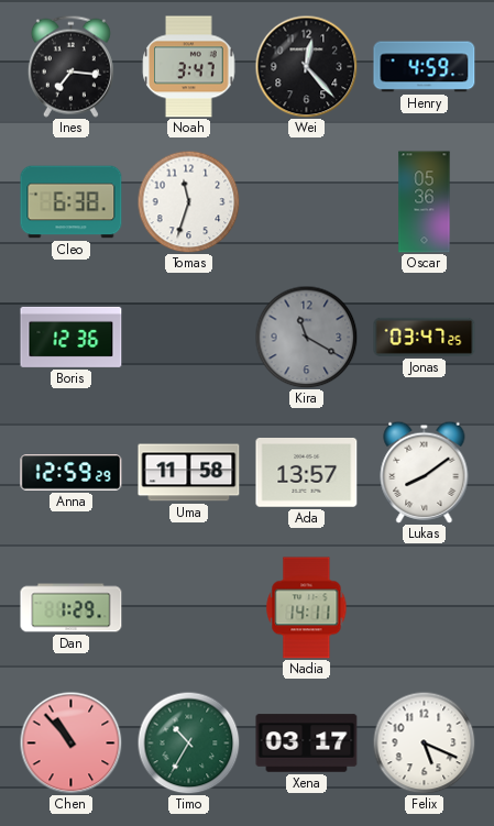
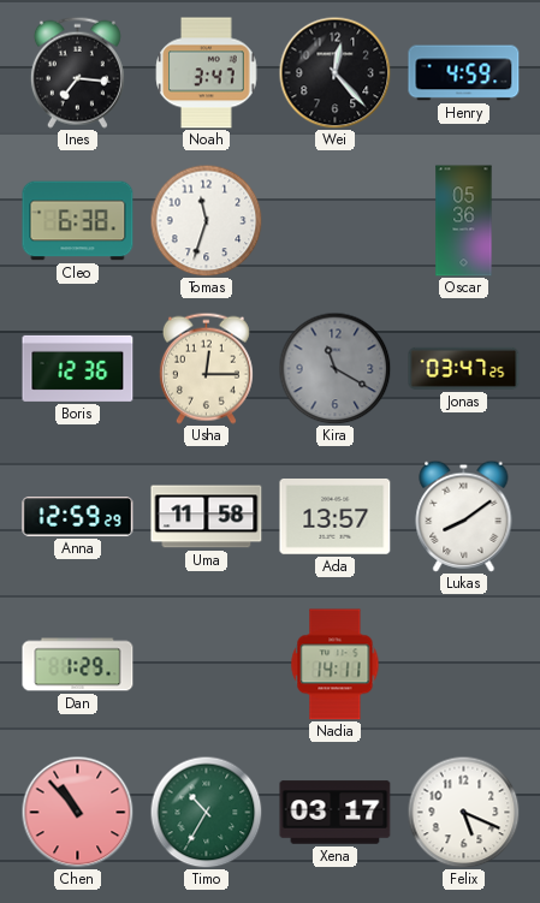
Usha: none -> 12:15 (206, 368)
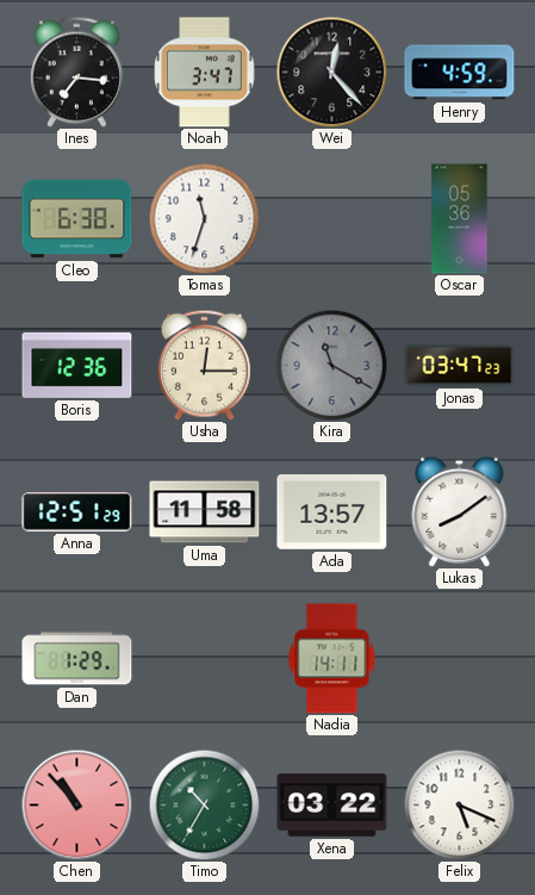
Jonas: 03:47:25 -> 03:47:23 (460, 365)
Anna: 12:59 -> 12:51 (77, 512)
Xena: 03:17 -> 03:22 (332, 806)
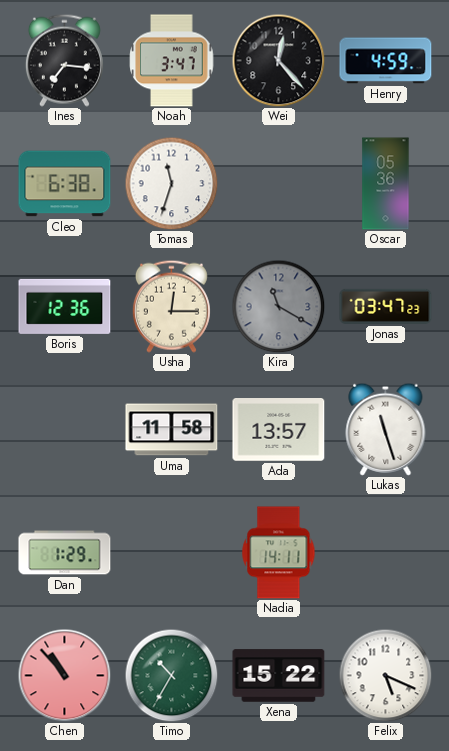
Anna: 12:51 -> none (77, 512)
Lukas: 8:09 -> 11:27 (386, 429)
Xena: 03:22 -> 15:22 (279, 676)
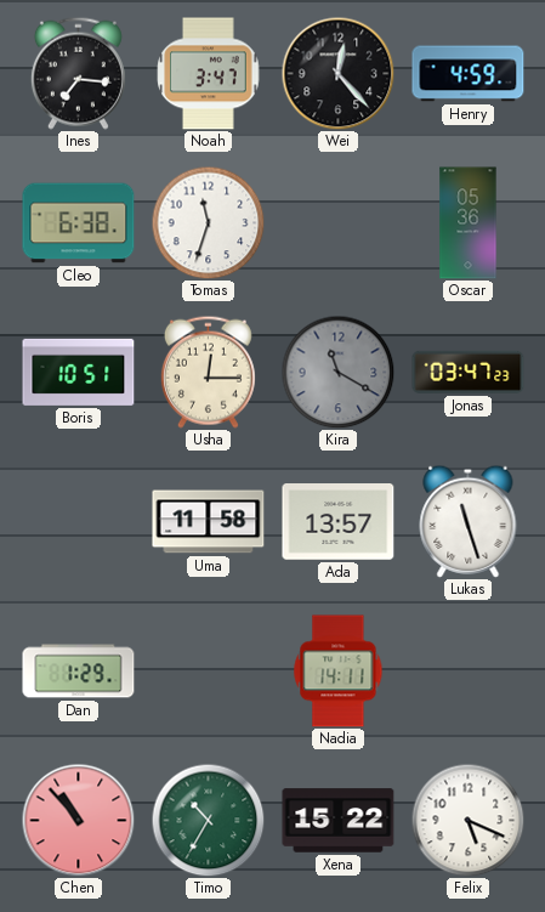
Boris: 12:36 -> 10:51 (79, 372)
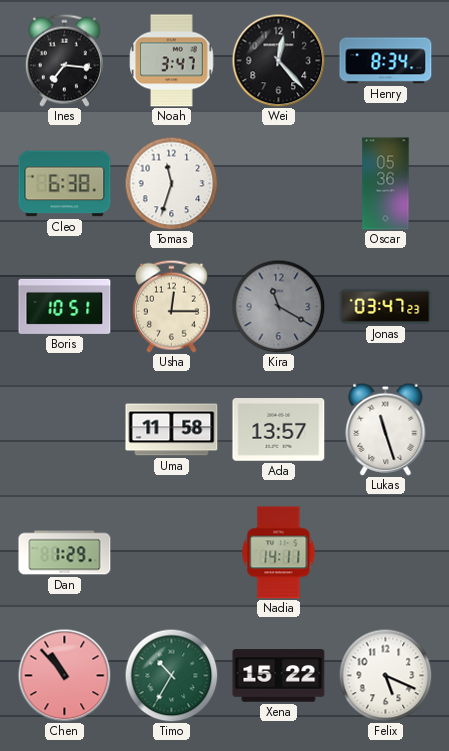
Henry: 4:59 -> 8:34 (386, 61)
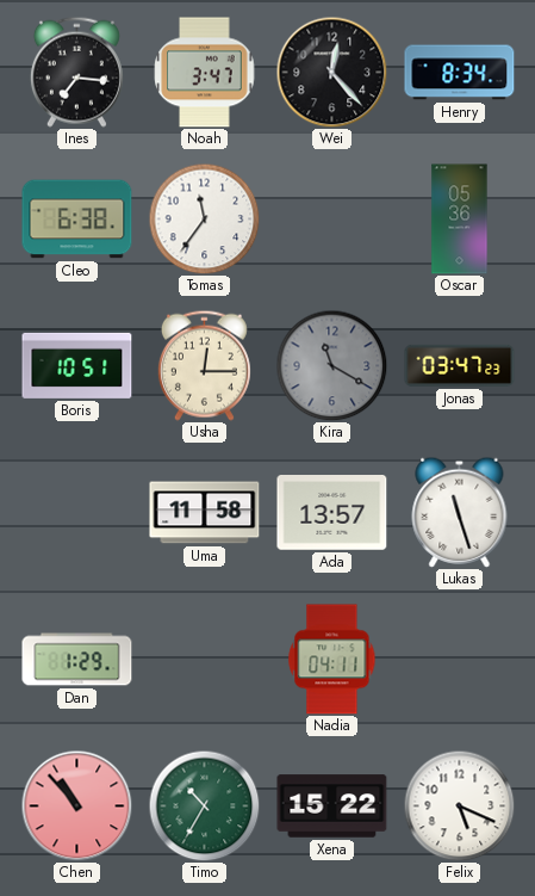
Tomas: 11:33 -> 11:36 (204, 218)
Nadia: 14:11 -> 04:11 (332, 660)
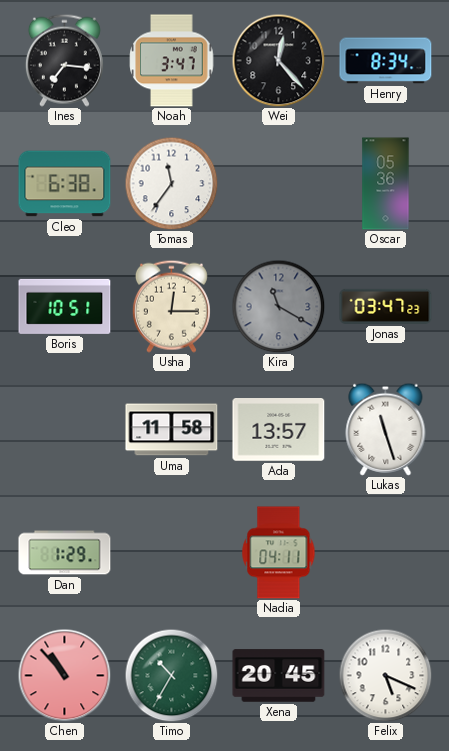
Xena: 15:22 -> 20:45 (279, 676)
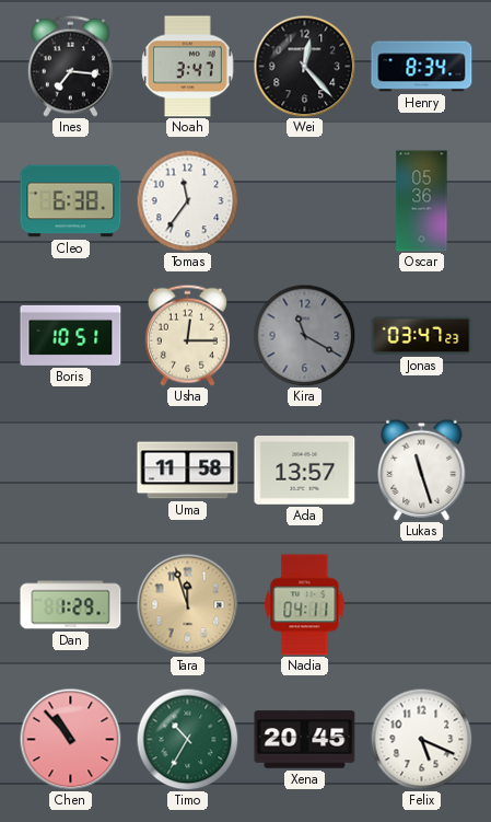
Tara: none -> 11:57 (187, 604)
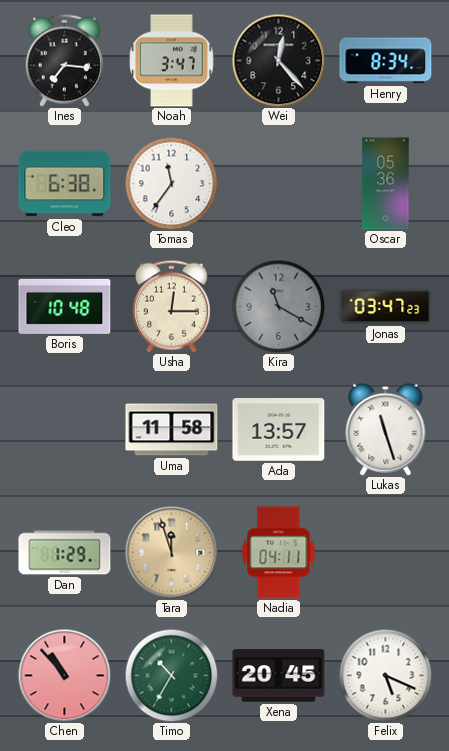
Boris: 10:51 -> 10:48 (65, 306)
